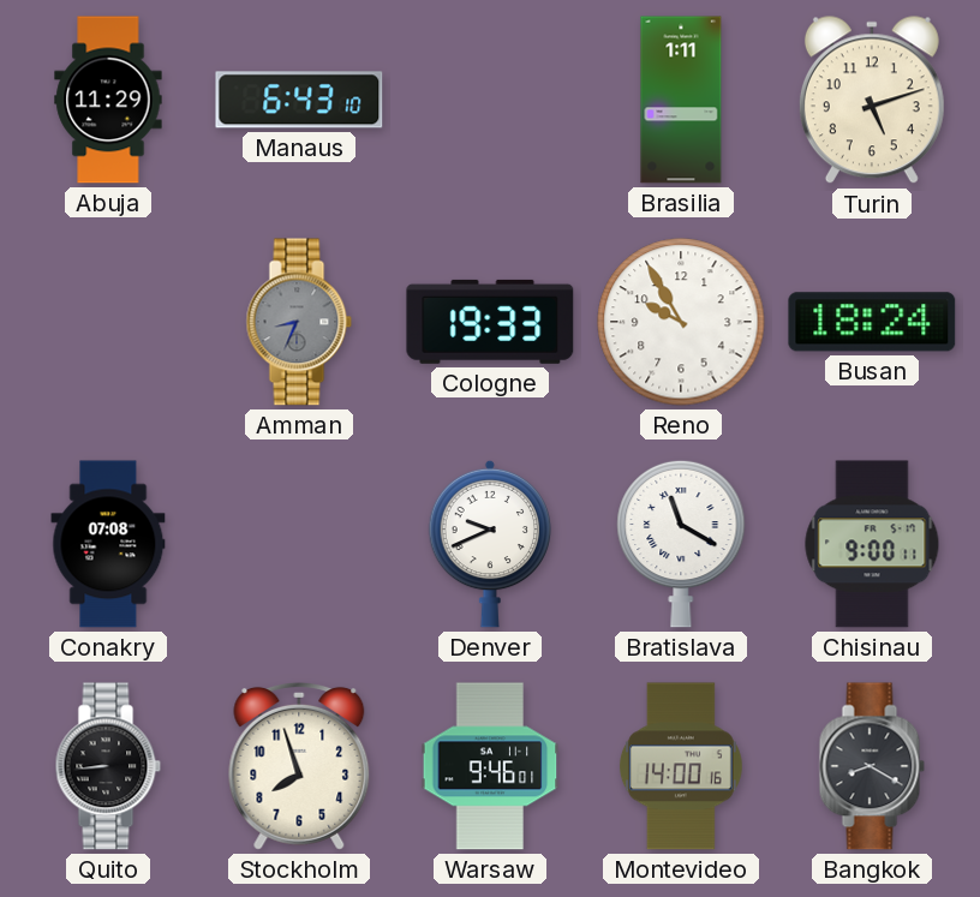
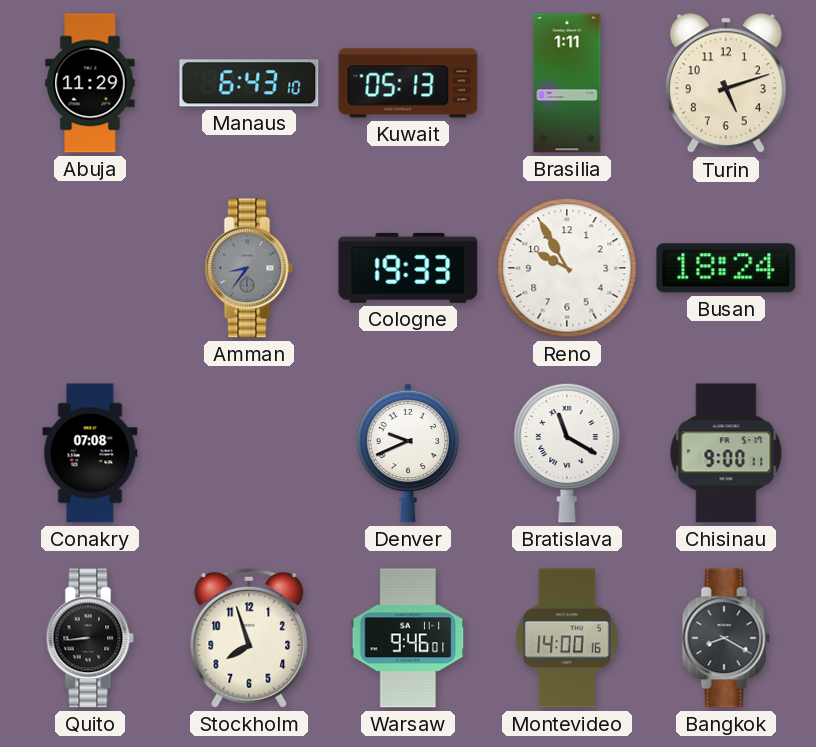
Kuwait: none -> 05:13 (408, 83)
Amman: 8:34 -> 8:36 (249, 268)
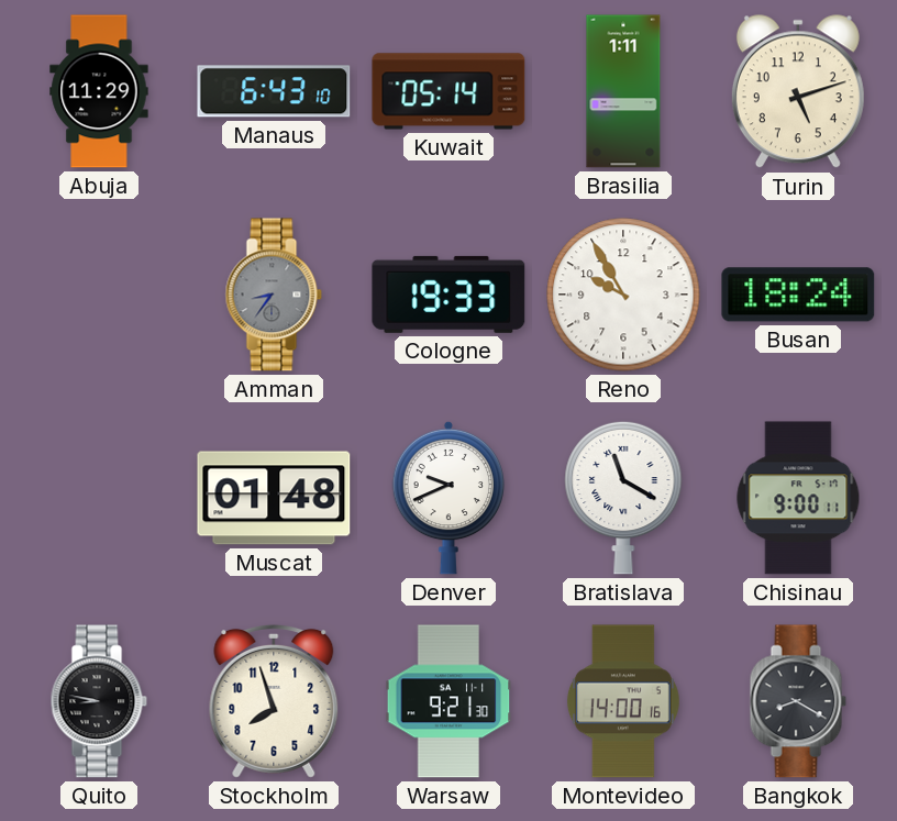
Kuwait: 05:13 -> 05:14 (449, 91)
Conakry: 07:08 -> none (90, 453)
Muscat: none -> 01:48 (274, 498)
Quito: 8:44 -> 8:47 (99, 701)
Warsaw: 9:46 -> 9:21 (449, 701)
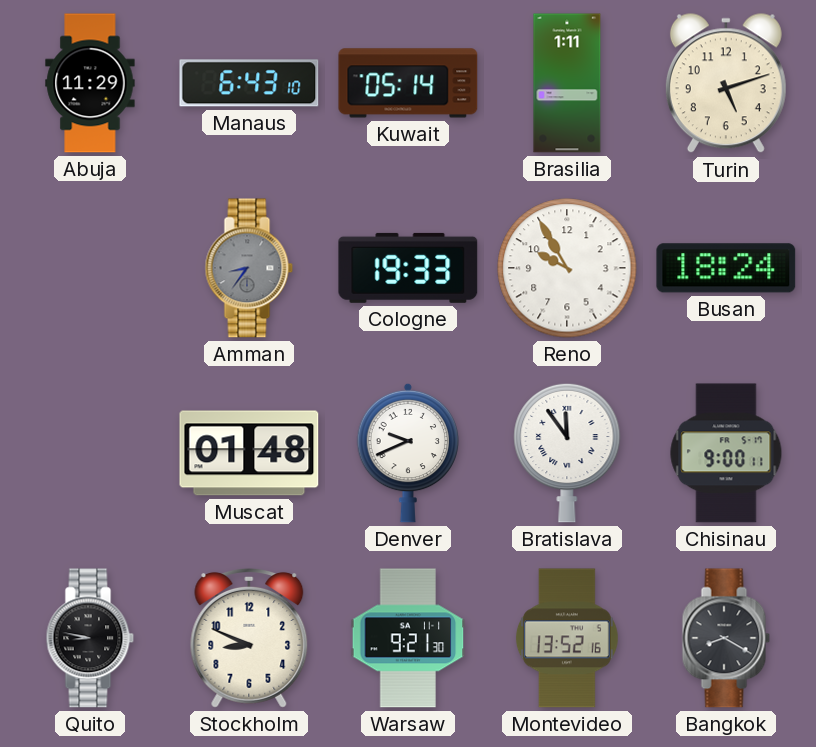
Bratislava: 11:20 -> 11:54 (567, 453)
Stockholm: 7:57 -> 8:49 (249, 638)
Montevideo: 14:00 -> 13:52 (567, 638)
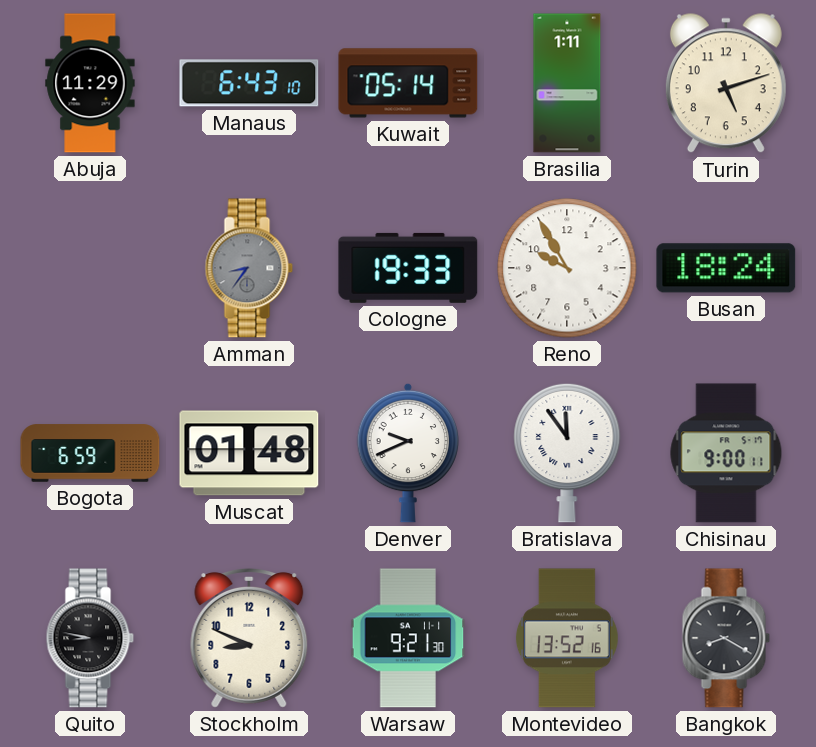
Bogota: none -> 6:59 (90, 453)
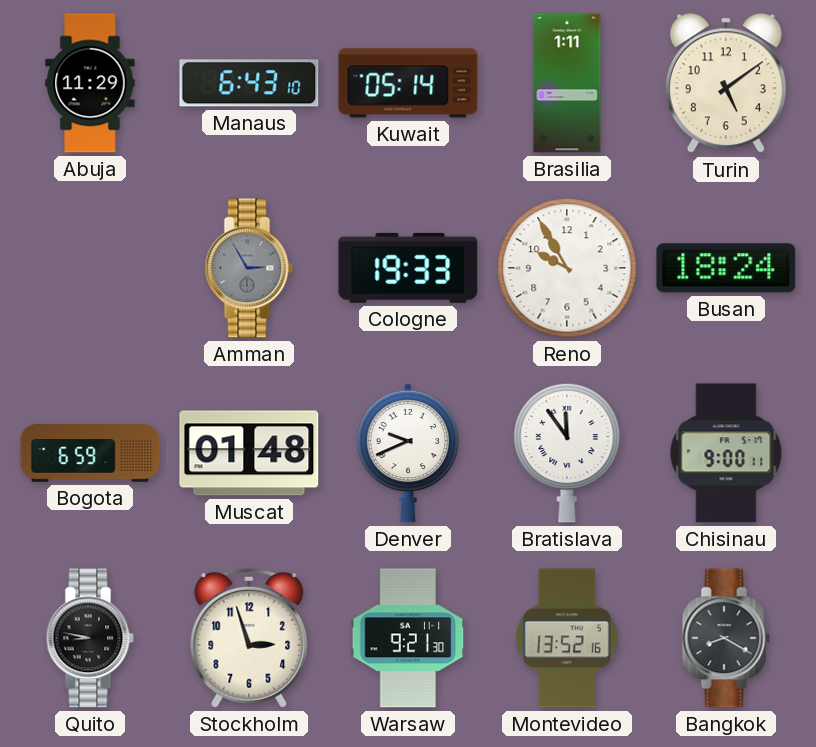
Turin: 5:12 -> 5:09 (726, 84)
Amman: 8:36 -> 2:55 (249, 268)
Stockholm: 8:49 -> 2:57 (249, 638)
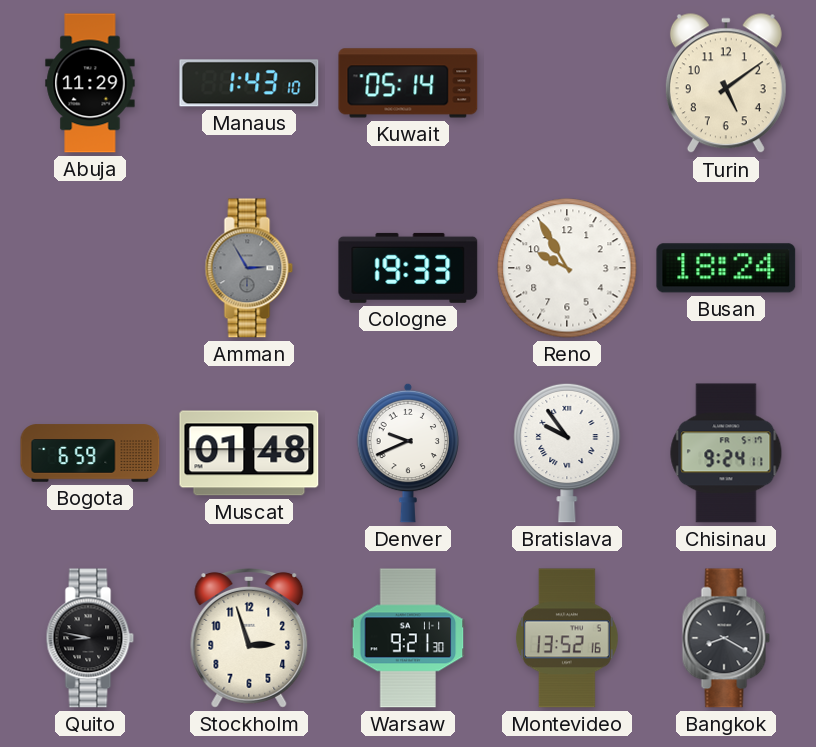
Manaus: 6:43 -> 1:43 (249, 83)
Brasilia: 1:11 -> none (567, 83)
Bratislava: 11:54 -> 9:54 (567, 453)
Chisinau: 9:00 -> 9:24 (726, 453)
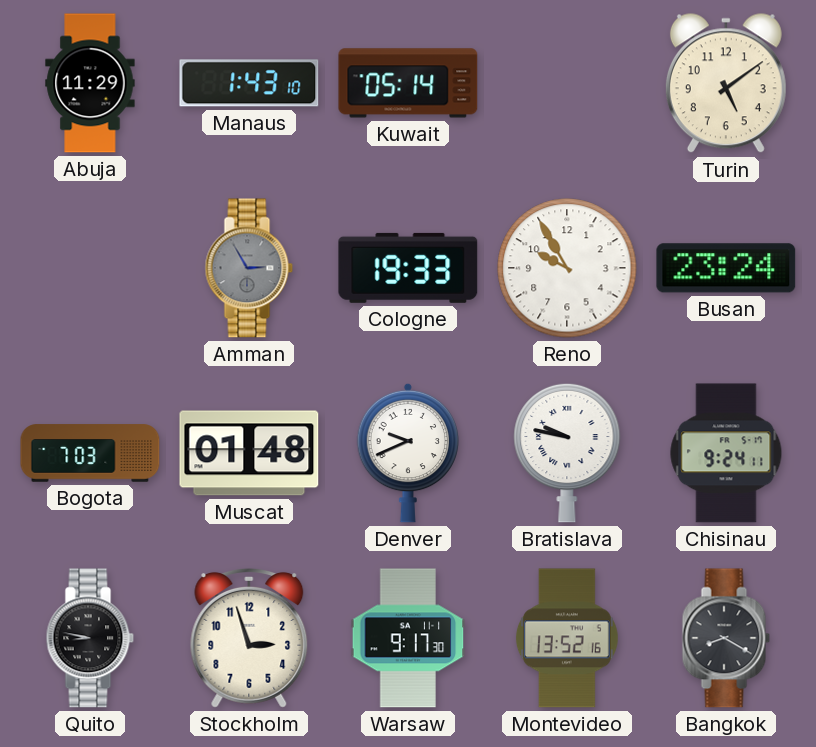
Busan: 18:24 -> 23:24 (726, 268)
Bogota: 6:59 -> 7:03 (90, 453)
Bratislava: 9:54 -> 9:47 (567, 453)
Warsaw: 9:21 -> 9:17 (408, 638)
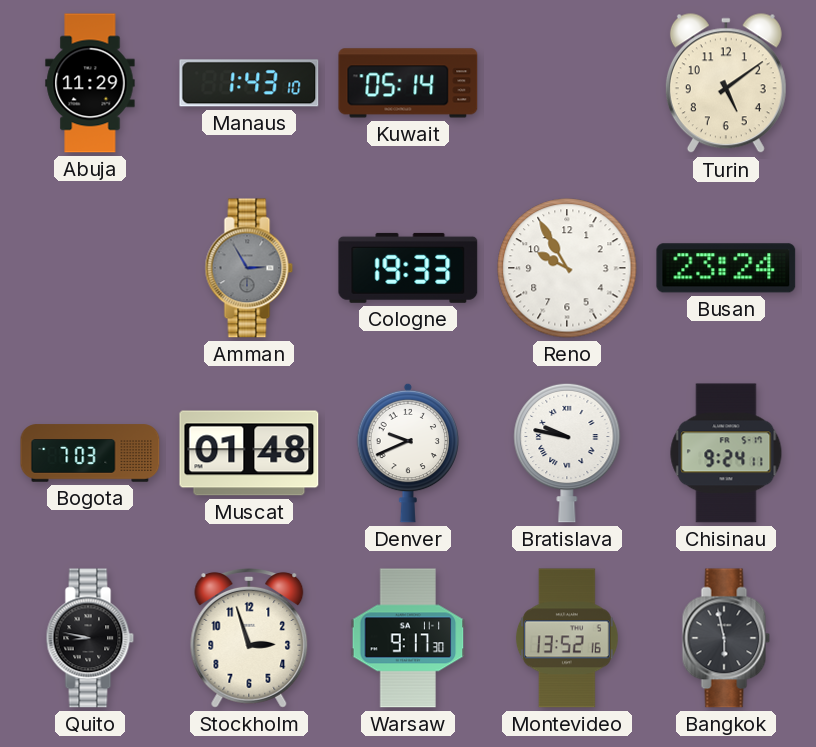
Bangkok: 8:20 -> 5:58 (726, 638)
